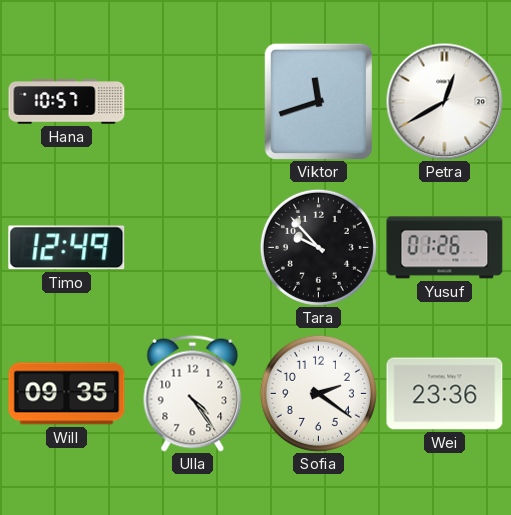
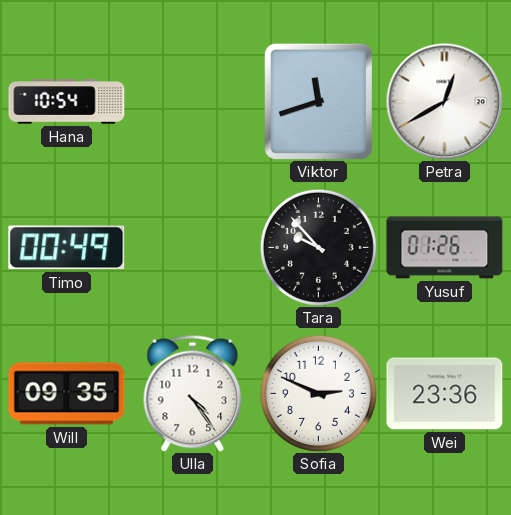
Hana: 10:57 -> 10:54 (67, 102)
Timo: 12:49 -> 00:49 (67, 248)
Sofia: 2:21 -> 2:49 (318, 393)
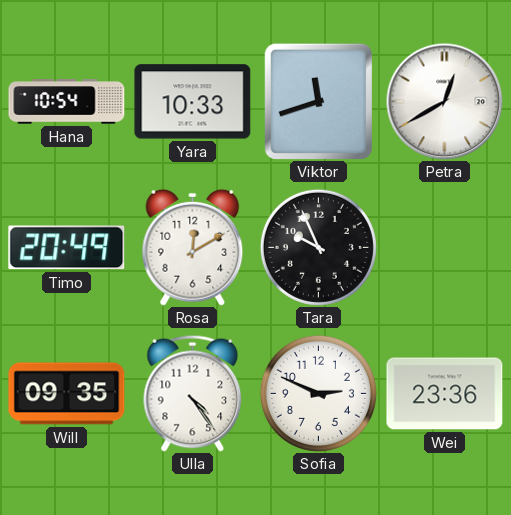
Yara: none -> 10:33 (193, 102)
Timo: 00:49 -> 20:49 (67, 248)
Rosa: none -> 12:10 (193, 247)
Tara: 9:53 -> 9:56 (318, 247)
Yusuf: 01:26 -> none (445, 248)
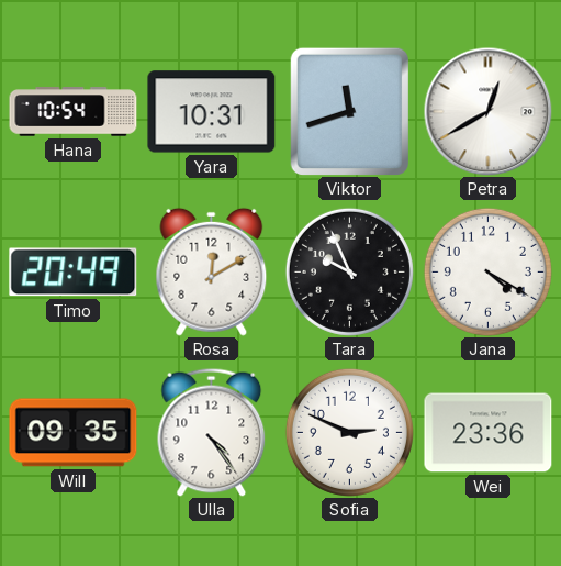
Yara: 10:33 -> 10:31 (212, 112)
Jana: none -> 4:20 (487, 271)
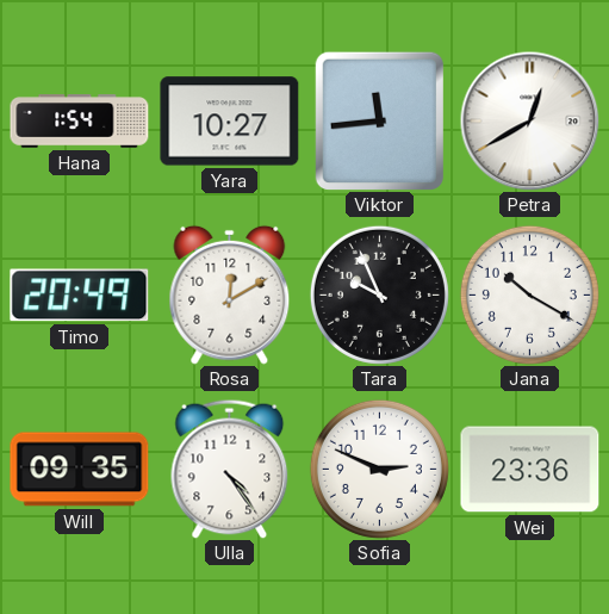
Hana: 10:54 -> 1:54 (80, 122)
Yara: 10:31 -> 10:27 (230, 122)
Viktor: 11:42 -> 11:44 (379, 120)
Jana: 4:20 -> 10:20 (529, 294)
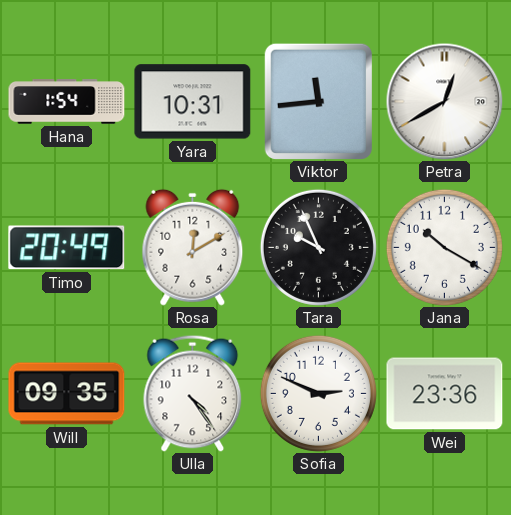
Yara: 10:27 -> 10:31 (193, 102)
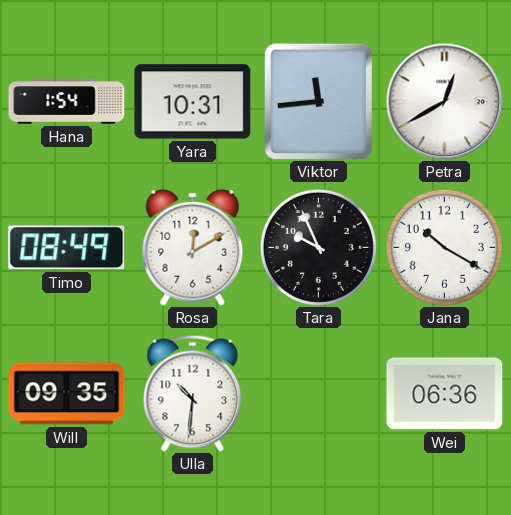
Timo: 20:49 -> 08:49 (67, 248)
Ulla: 4:24 -> 10:31 (193, 393)
Sofia: 2:49 -> none (318, 393)
Wei: 23:36 -> 06:36 (445, 394)
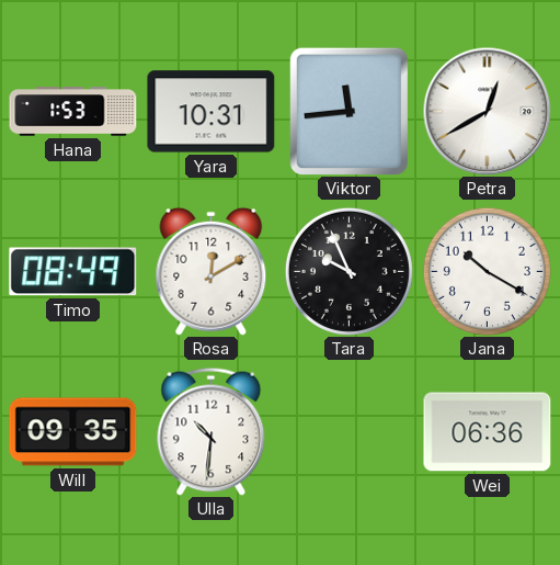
Hana: 1:54 -> 1:53 (73, 112)
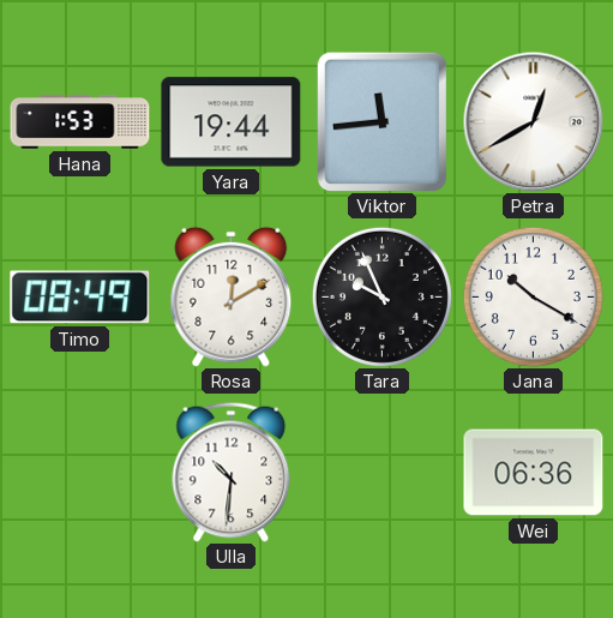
Yara: 10:31 -> 19:44 (232, 122)
Will: 09:35 -> none (73, 432)
